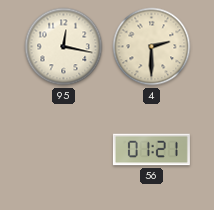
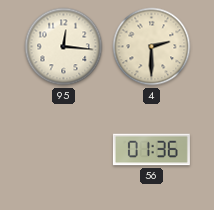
95: 12:17 -> 12:16 (64, 47)
56: 01:21 -> 01:36 (151, 150)
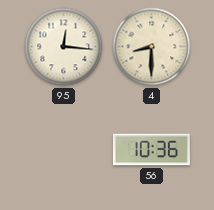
4: 2:30 -> 8:30 (152, 47)
56: 01:36 -> 10:36 (151, 150)
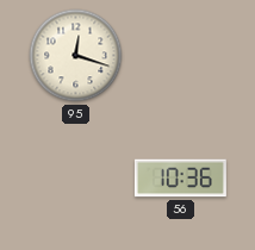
95: 12:16 -> 12:18 (76, 56)
4: 8:30 -> none (152, 47)
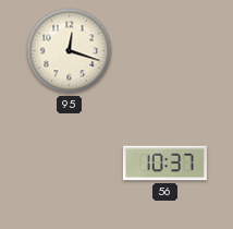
56: 10:36 -> 10:37 (164, 164)
